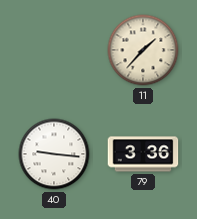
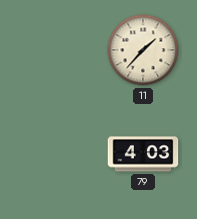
40: 9:16 -> none (54, 154)
79: 3:36 -> 4:03 (143, 154)
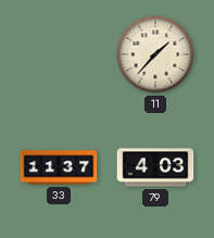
33: none -> 11:37 (59, 167)
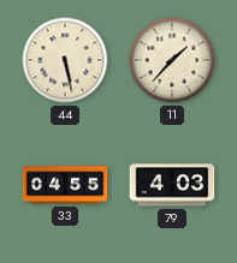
44: none -> 5:28 (65, 60)
33: 11:37 -> 04:55 (65, 185)
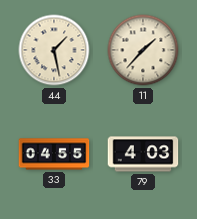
44: 5:28 -> 1:28 (54, 50)
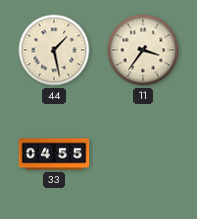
11: 1:37 -> 3:36 (143, 50)
79: 4:03 -> none (143, 154)
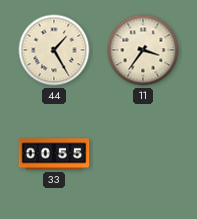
44: 1:28 -> 1:25 (54, 50)
33: 04:55 -> 00:55 (54, 154)
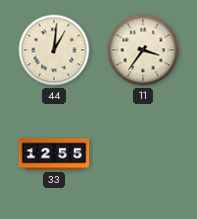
44: 1:25 -> 1:01 (54, 50)
33: 00:55 -> 12:55 (54, 154)
